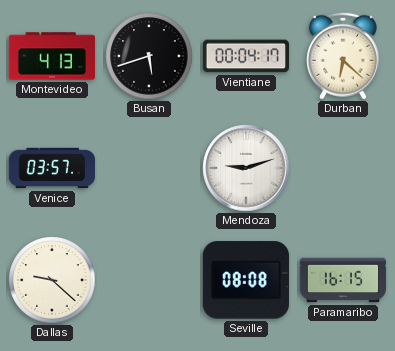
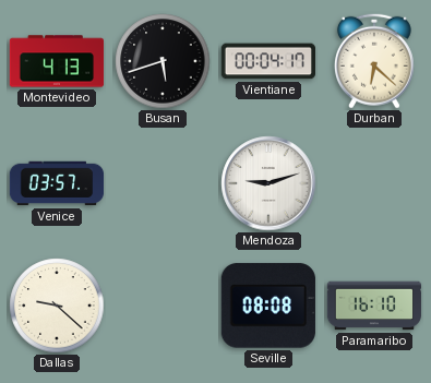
Paramaribo: 16:15 -> 16:10 (374, 306)
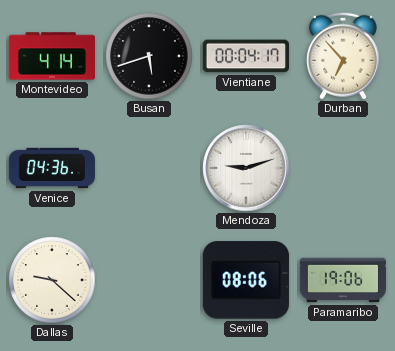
Montevideo: 4:13 -> 4:14 (52, 56)
Durban: 6:22 -> 6:53 (343, 56)
Venice: 03:57 -> 04:36 (52, 168)
Seville: 08:08 -> 08:06 (246, 280)
Paramaribo: 16:10 -> 19:06 (343, 280)
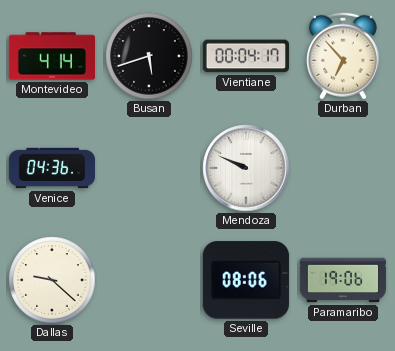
Mendoza: 9:12 -> 9:49 (246, 168)
